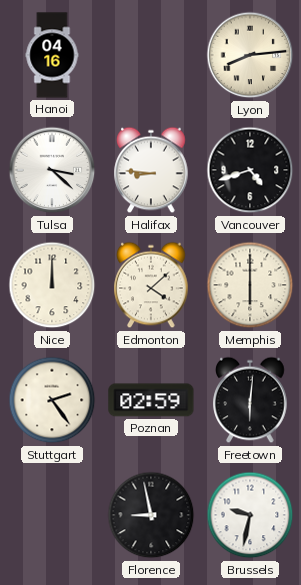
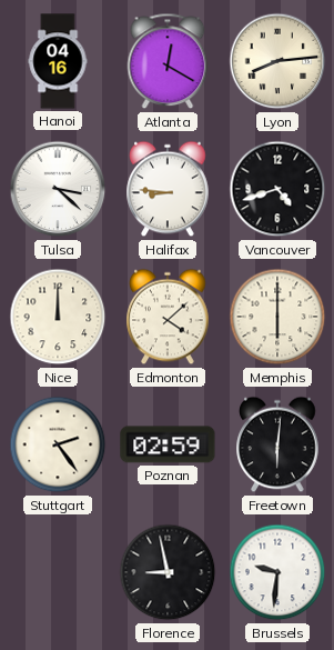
Atlanta: none -> 12:20 (168, 61)
Brussels: 9:32 -> 9:31 (277, 572)
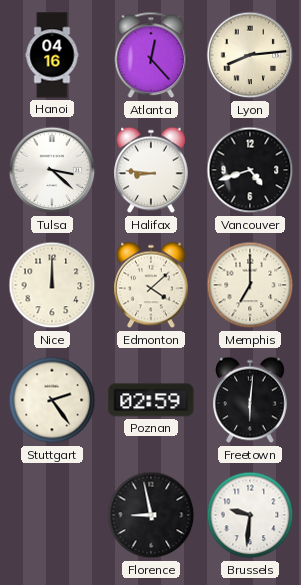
Atlanta: 12:20 -> 12:23 (151, 55)
Memphis: 6:00 -> 7:00 (250, 285)
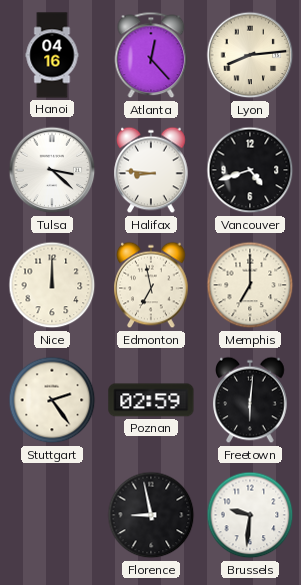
Edmonton: 4:08 -> 6:58 (151, 285)
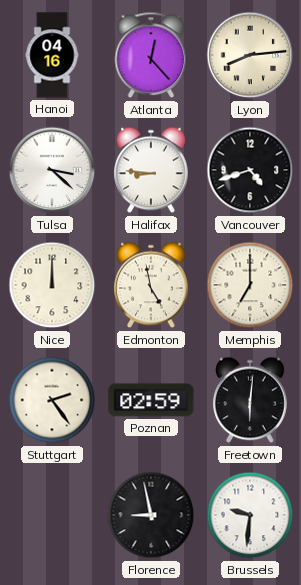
Edmonton: 6:58 -> 4:58 (151, 285)
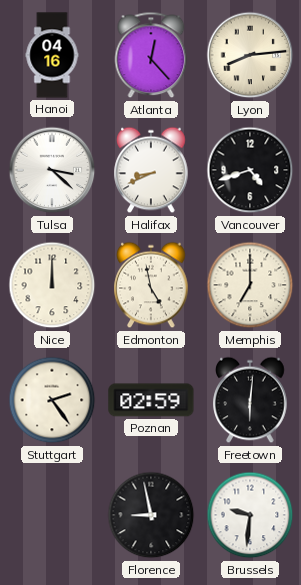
Halifax: 8:46 -> 8:41 (151, 170)
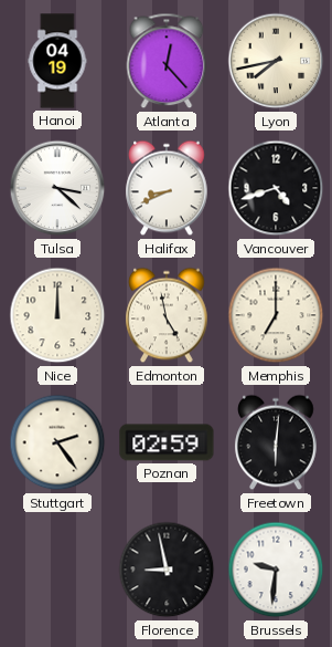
Hanoi: 04:16 -> 04:19 (57, 61)
Lyon: 8:14 -> 7:43 (276, 61)
